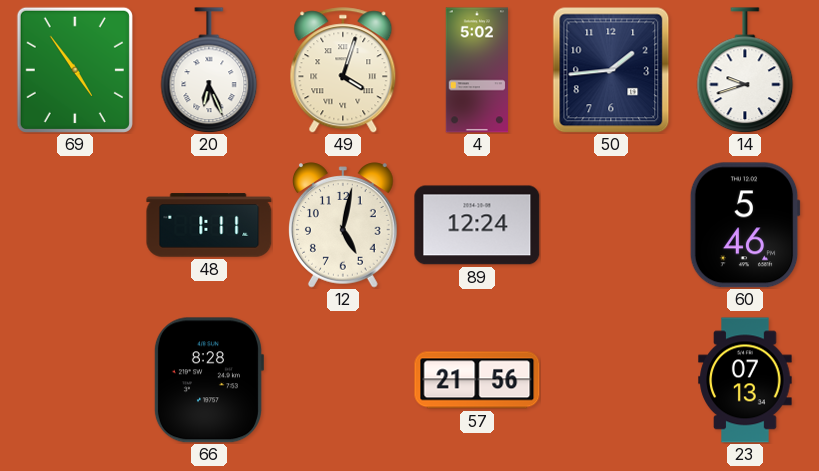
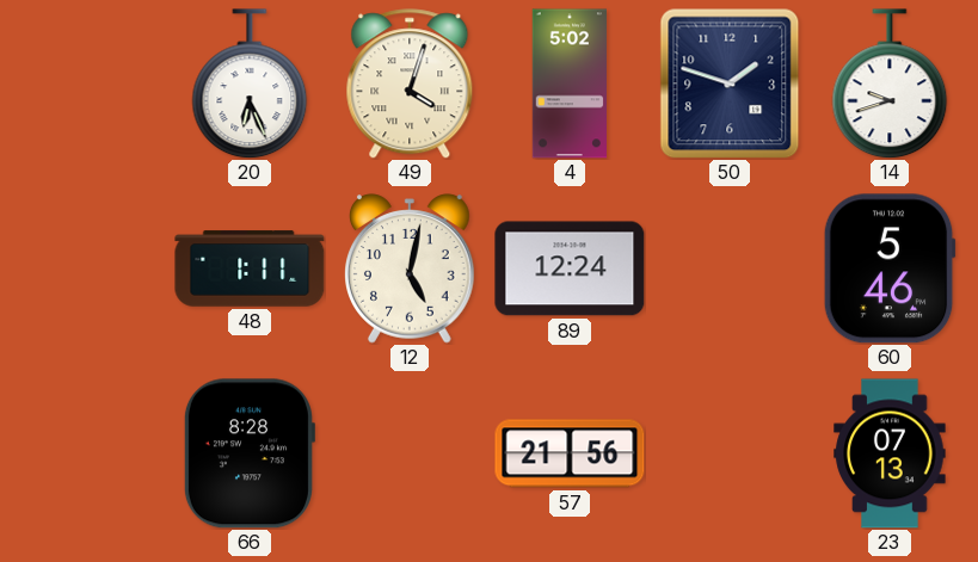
69: 4:54 -> none (75, 70)
50: 1:44 -> 1:48 (730, 84)
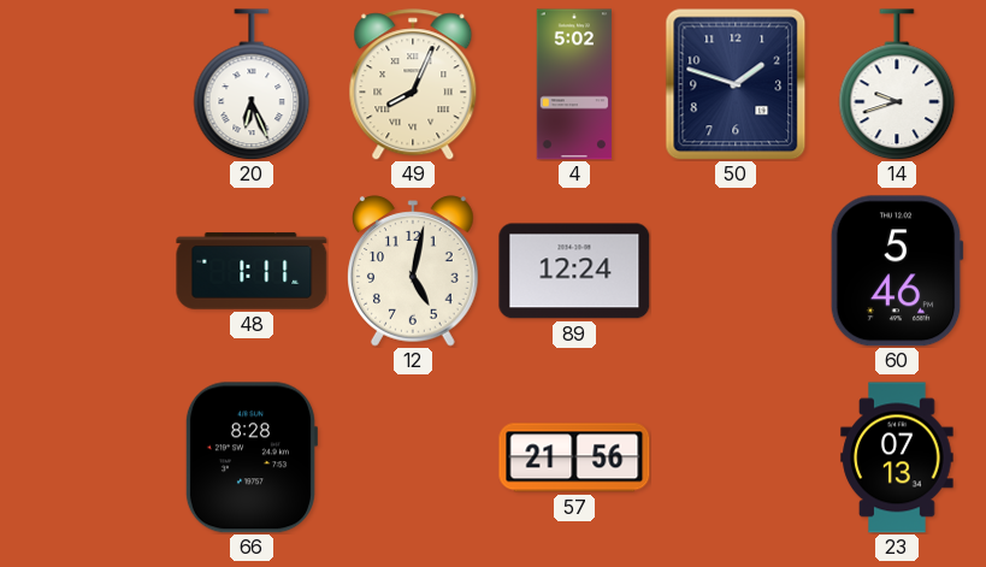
49: 4:03 -> 8:04 (413, 84)
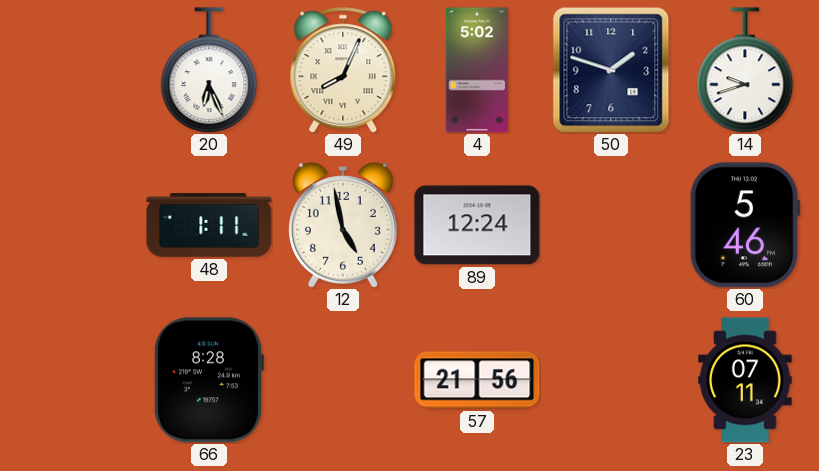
12: 5:02 -> 4:58 (344, 225)
23: 07:13 -> 07:11 (745, 380)
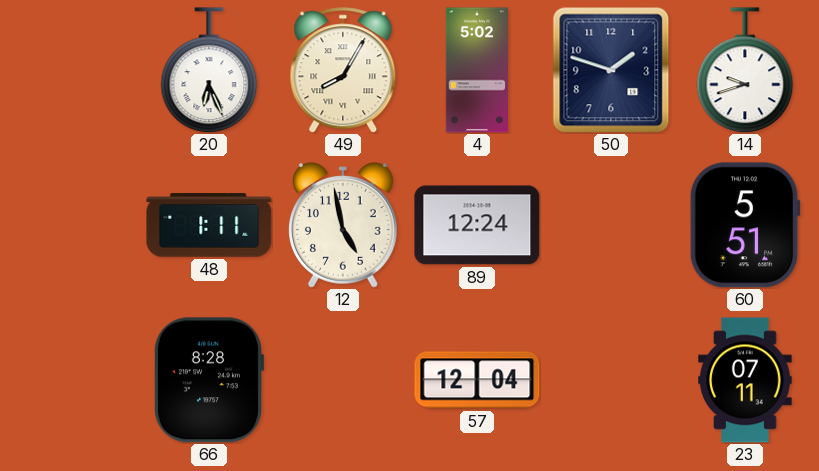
49: 8:04 -> 8:05 (343, 70)
60: 5:46 -> 5:51 (745, 225)
57: 21:56 -> 12:04 (477, 380)
